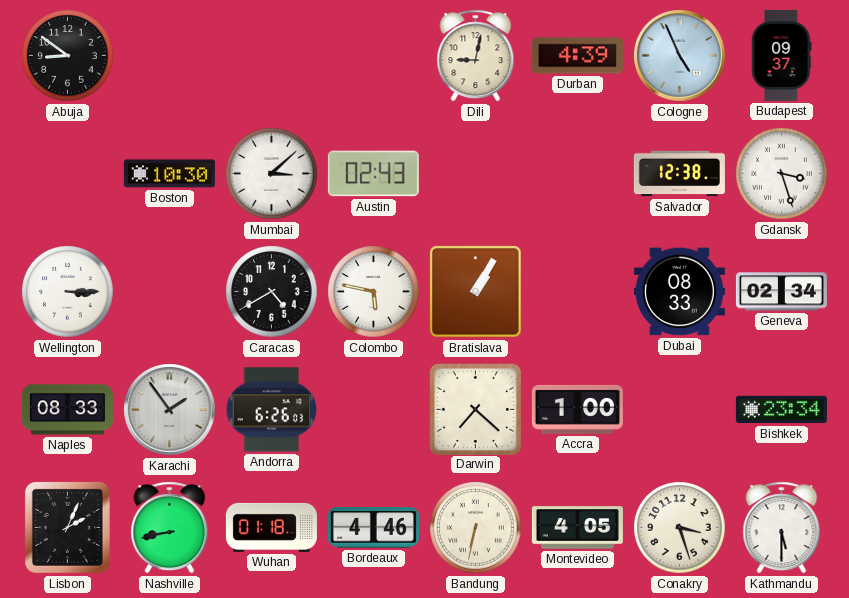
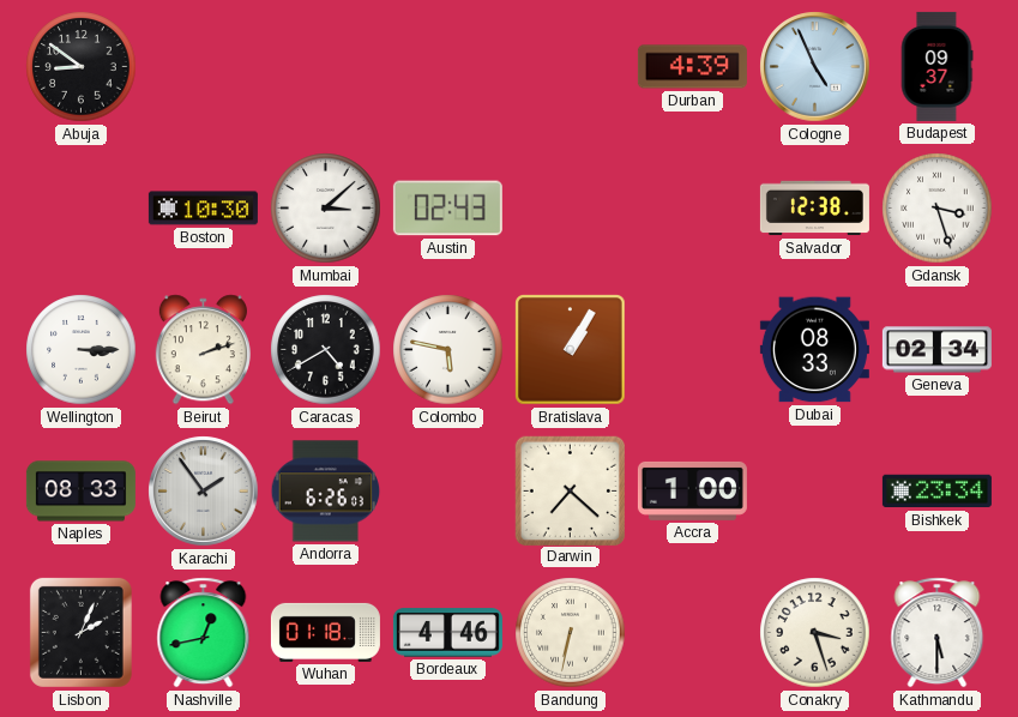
Dili: 9:02 -> none (476, 56)
Beirut: none -> 2:12 (203, 350)
Nashville: 8:43 -> 12:43 (204, 633)
Montevideo: 4:05 -> none (577, 528)
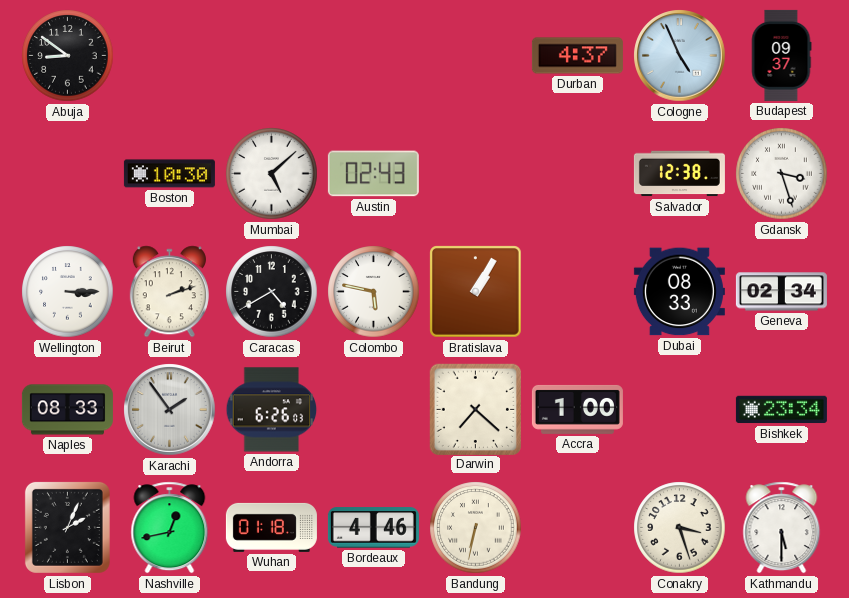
Durban: 4:39 -> 4:37 (577, 56)
Mumbai: 3:08 -> 5:08 (272, 174)
